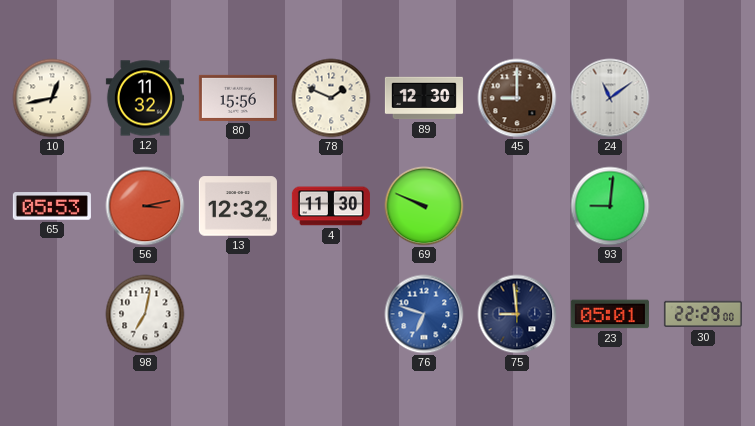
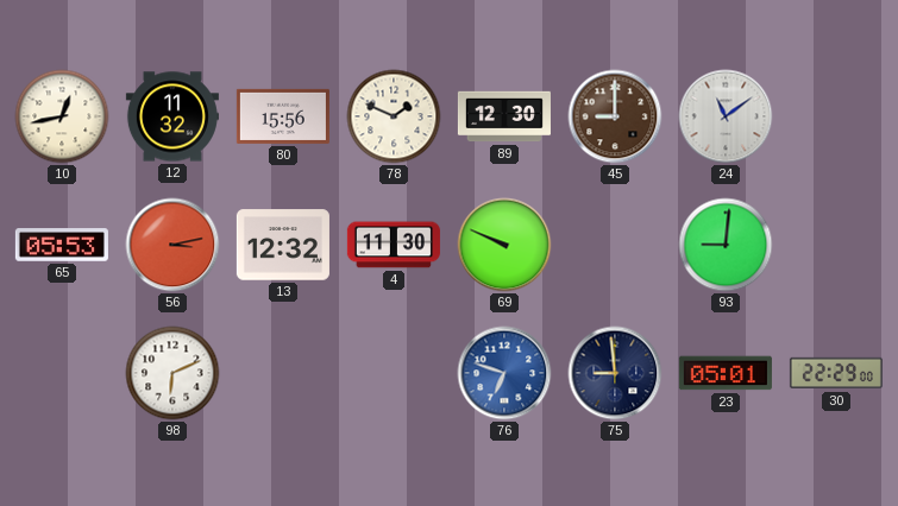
98: 7:02 -> 6:11 (172, 373)
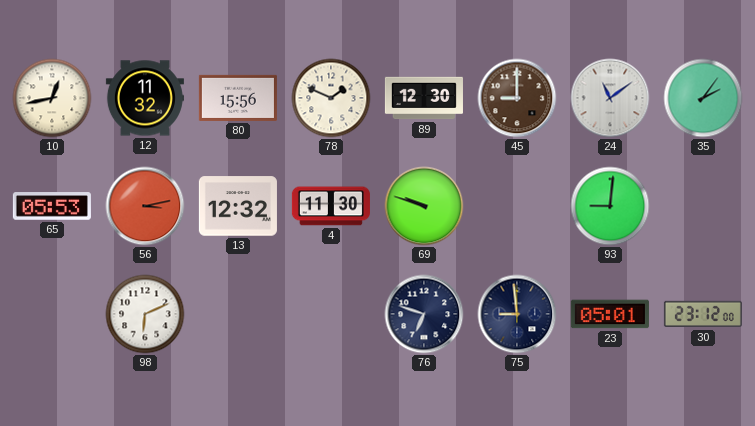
35: none -> 2:06 (703, 98)
69: 9:49 -> 9:48 (424, 206)
76 dial: blue -> navy (424, 314)
30: 22:29 -> 23:12 (703, 314)
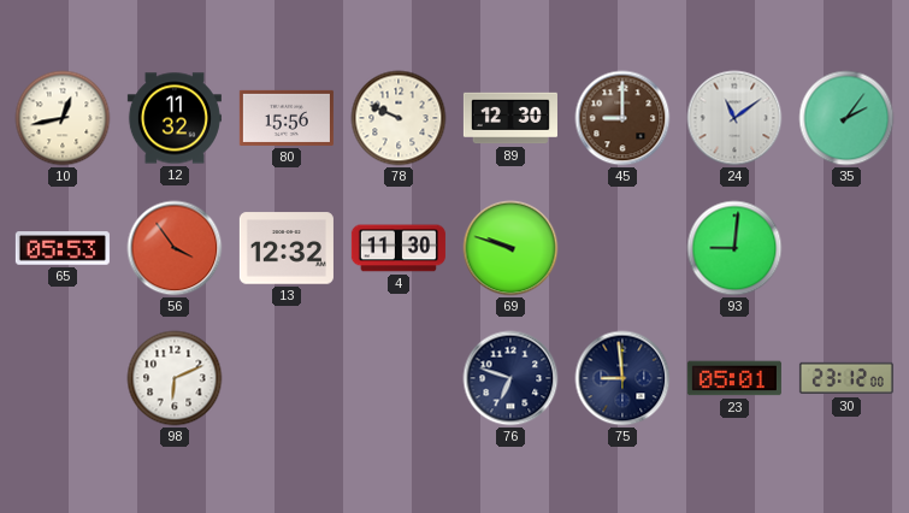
78: 1:49 -> 9:49 (399, 118)
56: 3:13 -> 3:54 (175, 248)
